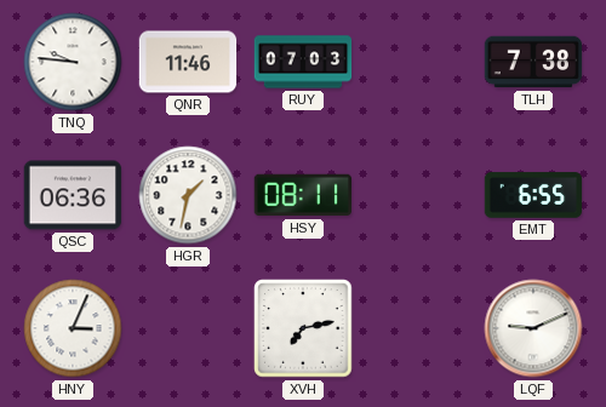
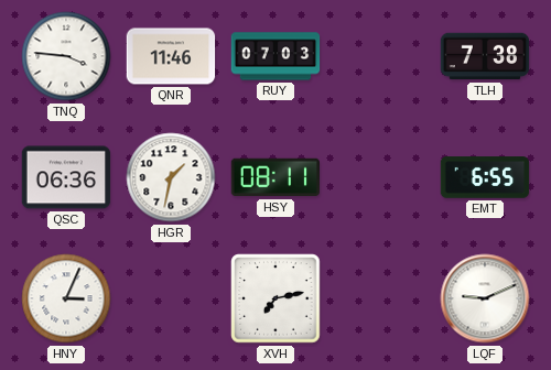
TNQ: 9:46 -> 3:46 (66, 56)
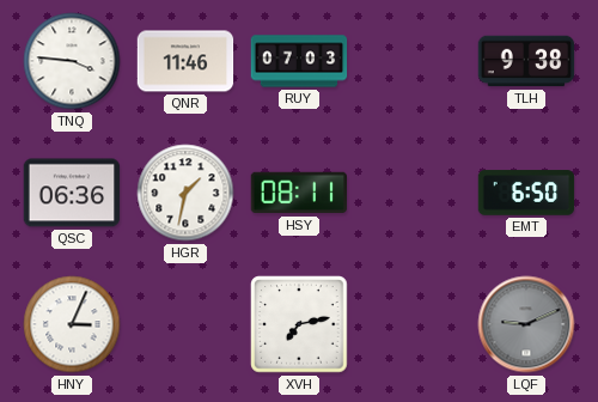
TLH: 7:38 -> 9:38 (526, 61)
EMT: 6:55 -> 6:50 (526, 193)
LQF dial: white -> grey (526, 324)
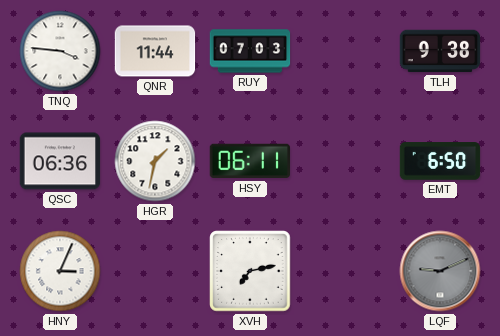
QNR: 11:46 -> 11:44 (155, 51)
HSY: 08:11 -> 06:11 (250, 161)
